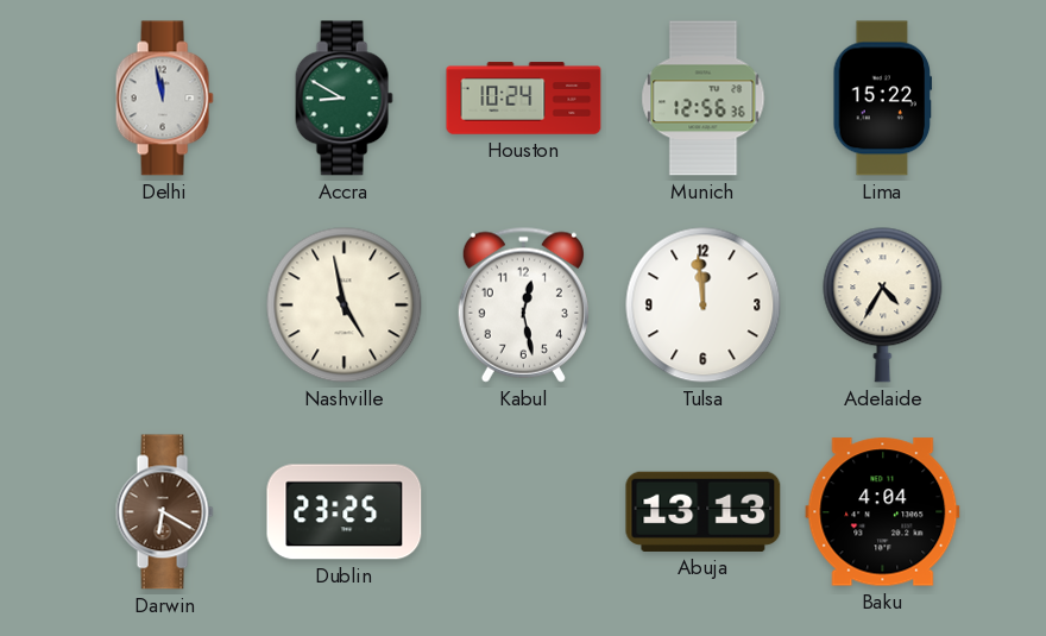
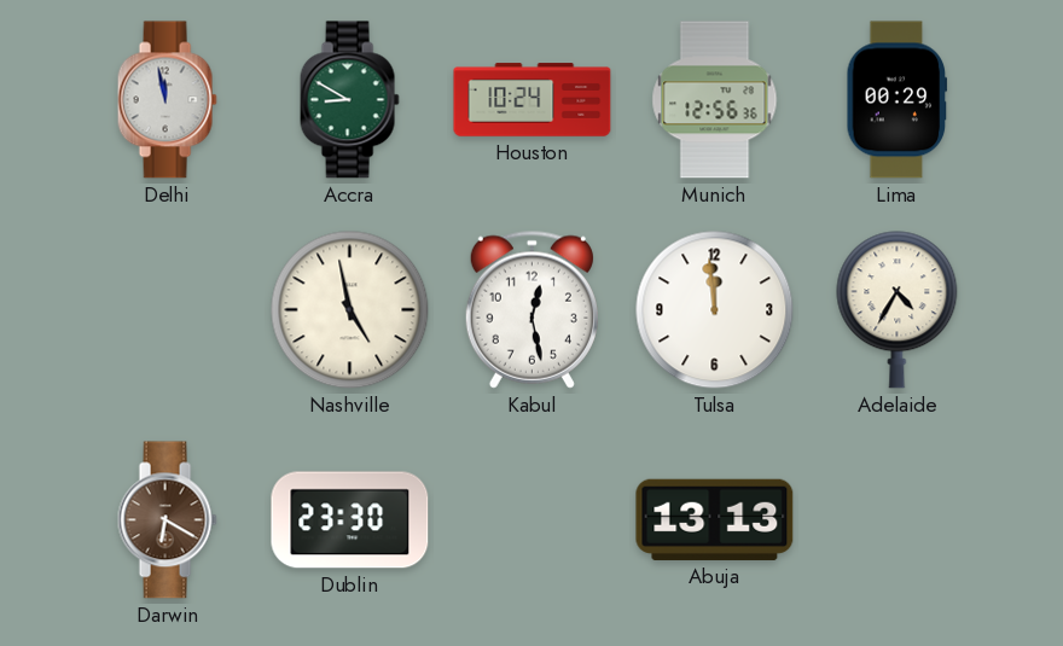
Lima: 15:22 -> 00:29 (898, 100)
Dublin: 23:25 -> 23:30 (350, 520)
Baku: 4:04 -> none (883, 512)
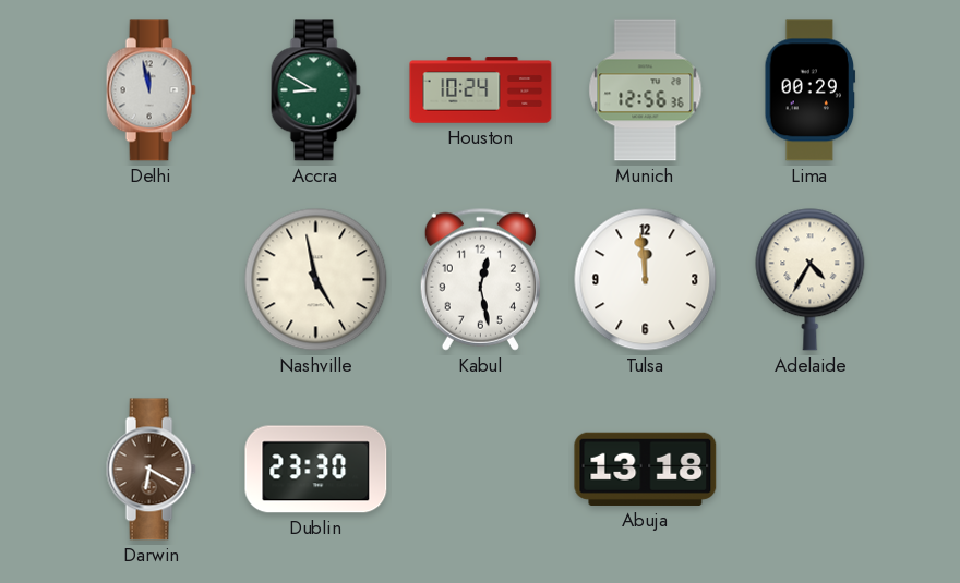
Abuja: 13:13 -> 13:18 (646, 469)
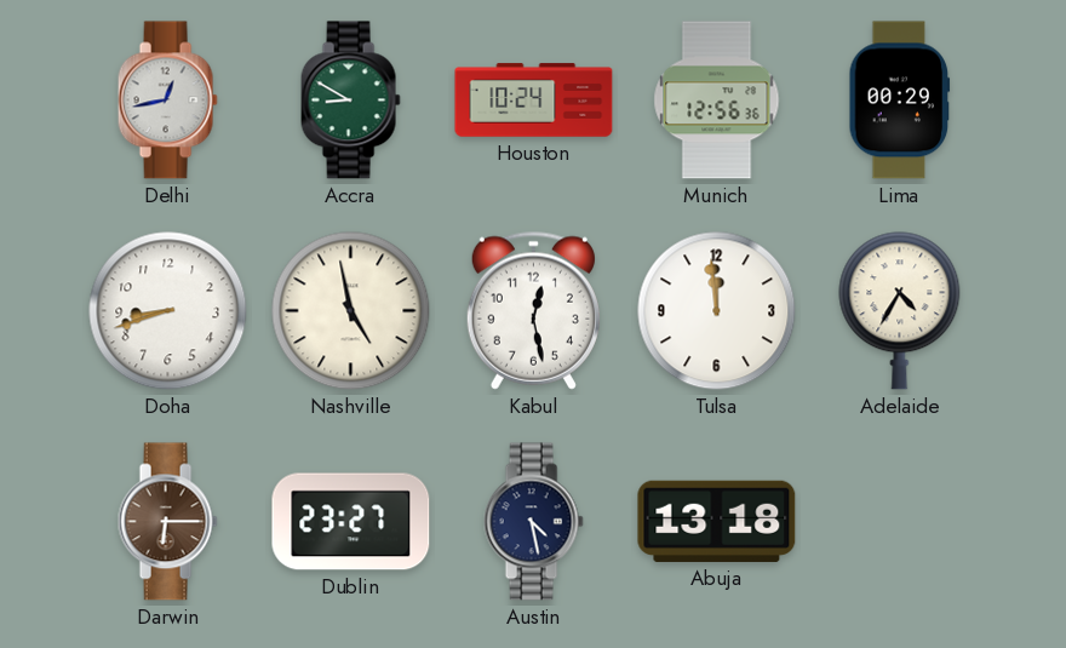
Delhi: 11:58 -> 12:43 (167, 101)
Doha: none -> 8:42 (168, 311)
Darwin: 6:20 -> 6:15 (167, 522)
Dublin: 23:30 -> 23:27 (351, 522)
Austin: none -> 4:28 (533, 522)
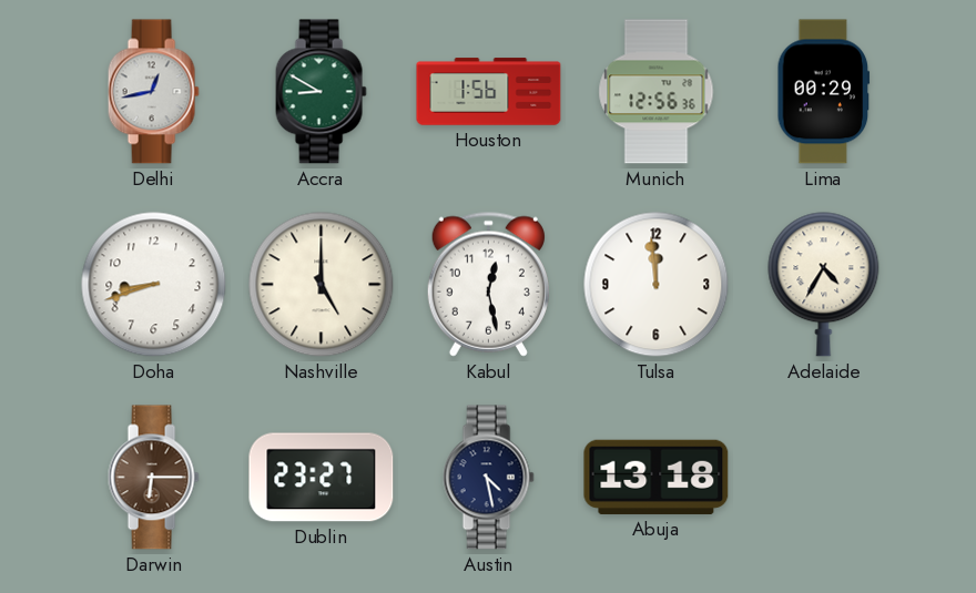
Houston: 10:24 -> 1:56 (489, 92)
Nashville: 4:58 -> 5:00 (322, 285)
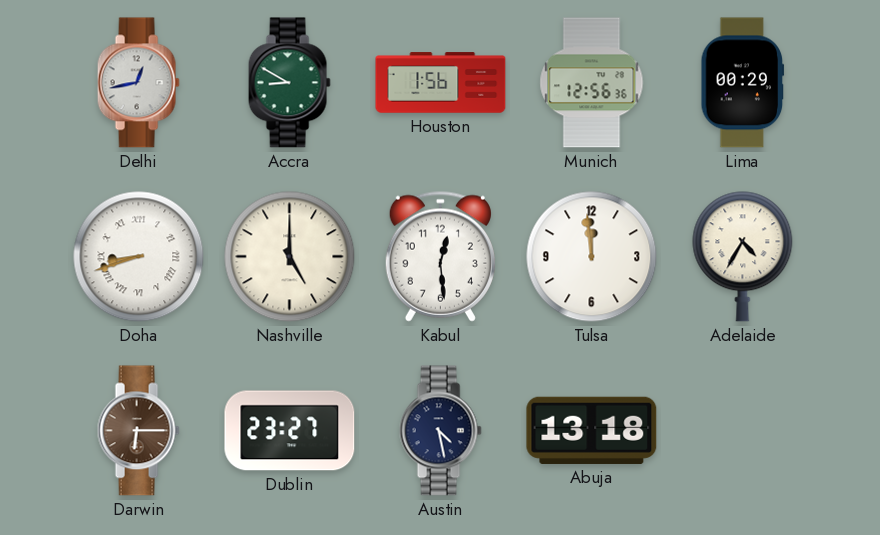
Doha numerals: Arabic -> Roman (139, 257)
Kabul: 12:28 -> 12:29 (440, 256)
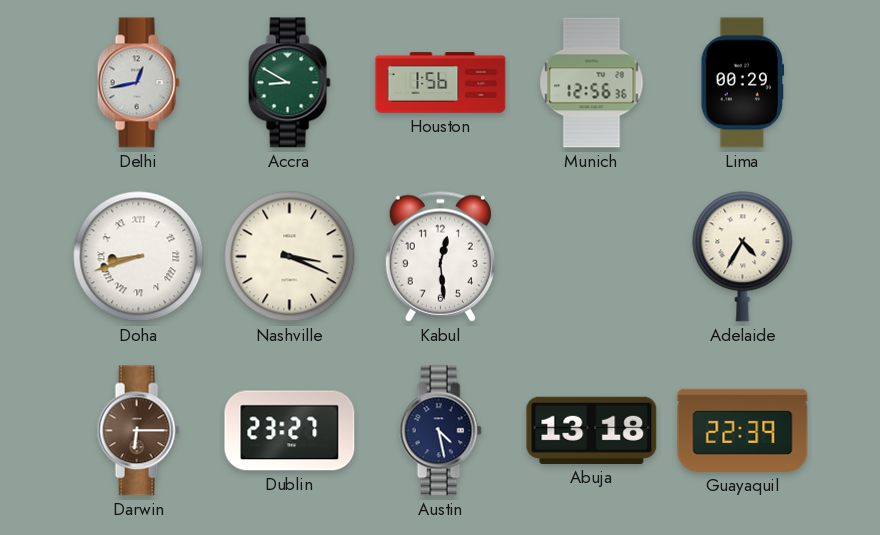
Nashville: 5:00 -> 3:19 (290, 257)
Tulsa: 11:59 -> none (592, 257)
Guayaquil: none -> 22:39 (743, 430)
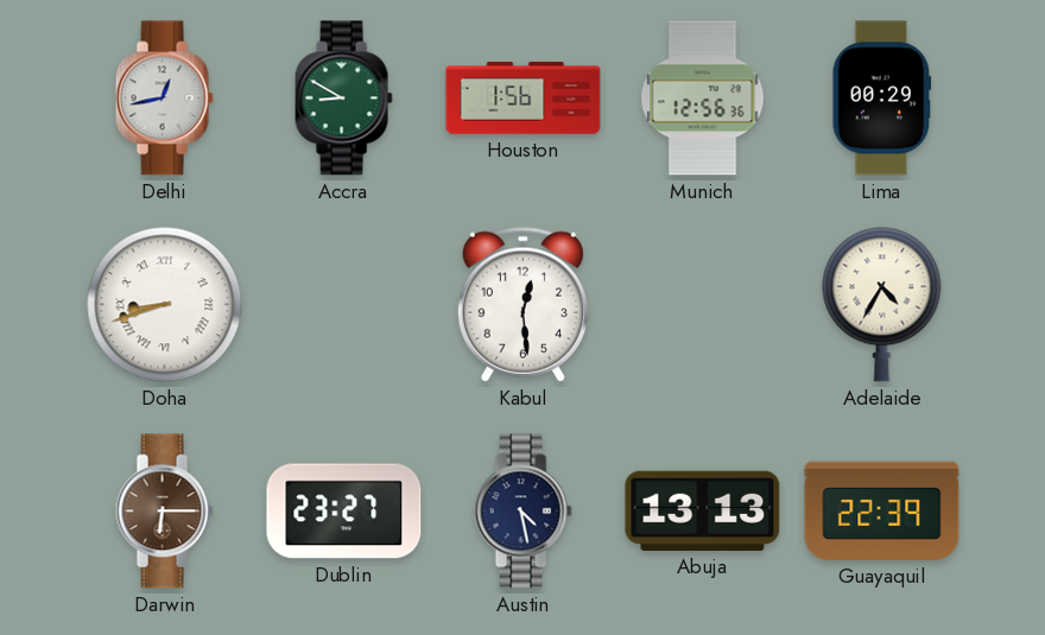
Nashville: 3:19 -> none (290, 257)
Abuja: 13:18 -> 13:13 (703, 510)
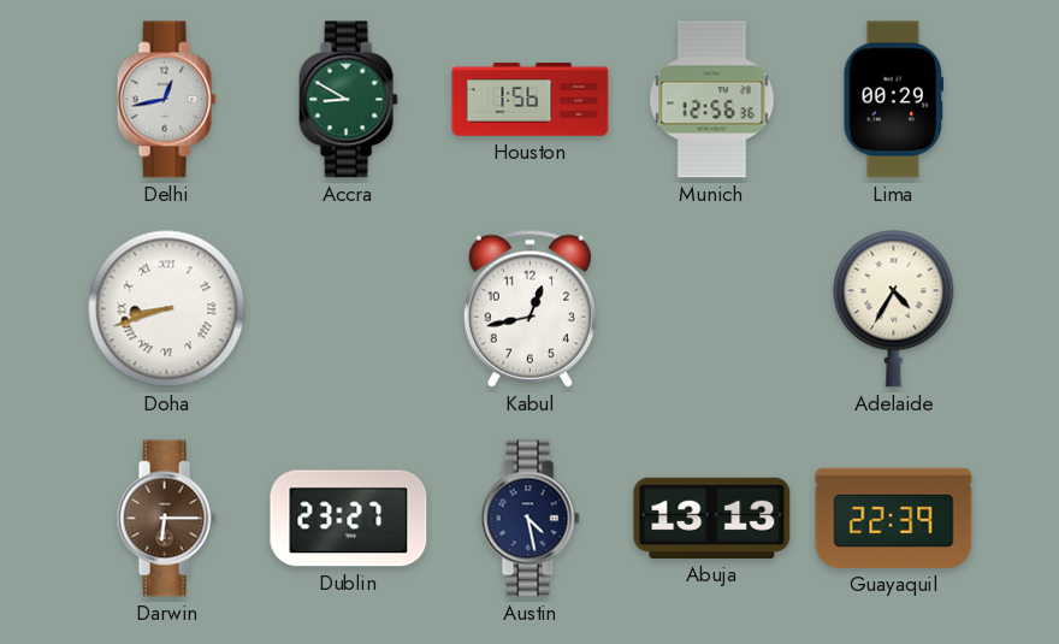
Kabul: 12:29 -> 12:43 (529, 308)
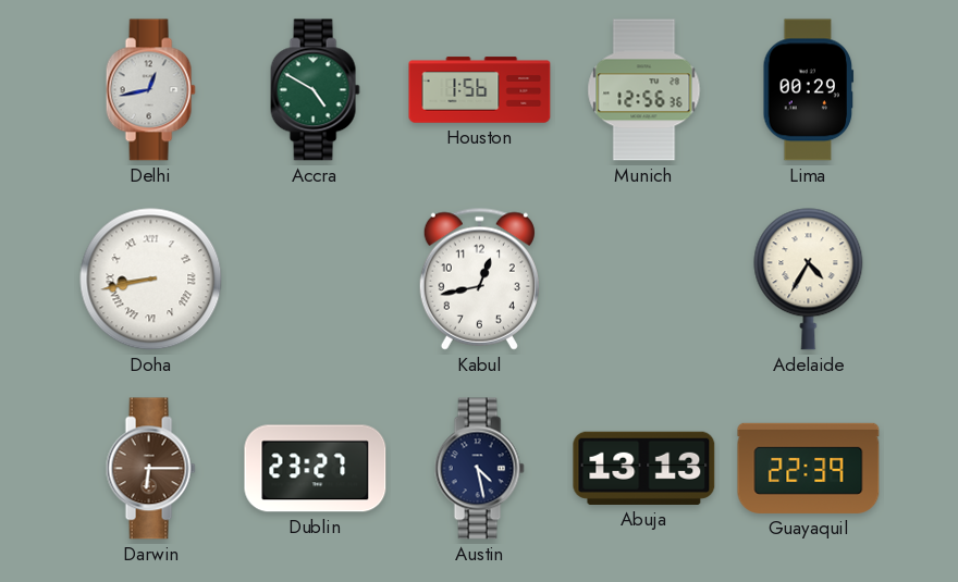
Accra: 8:50 -> 4:50 (315, 90)
Doha: 8:42 -> 8:43 (151, 280)
